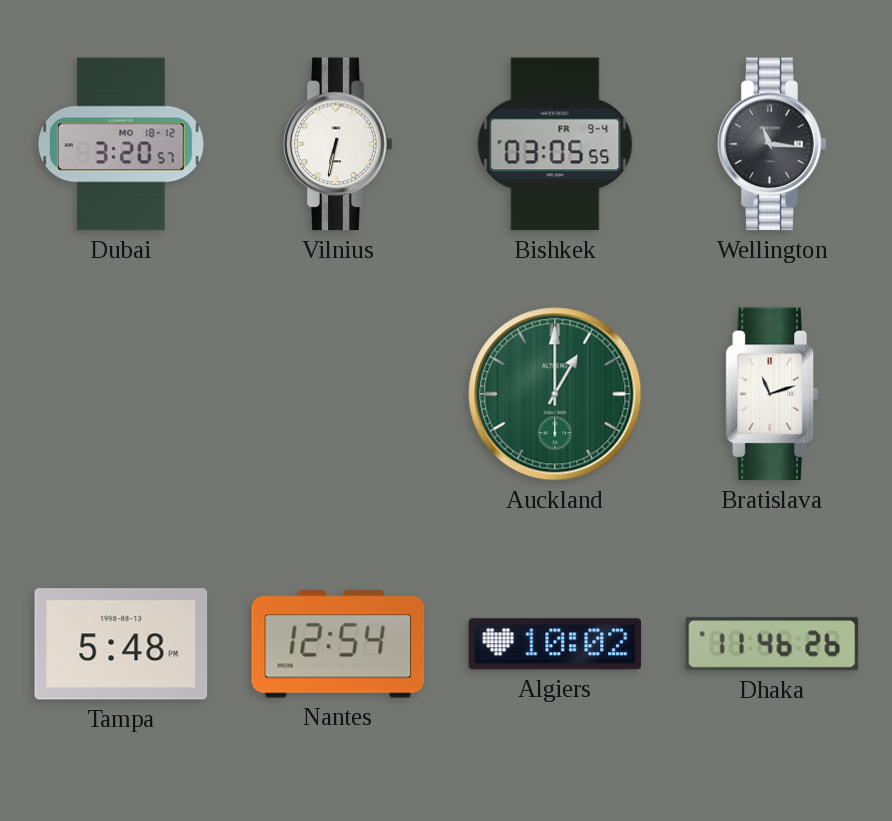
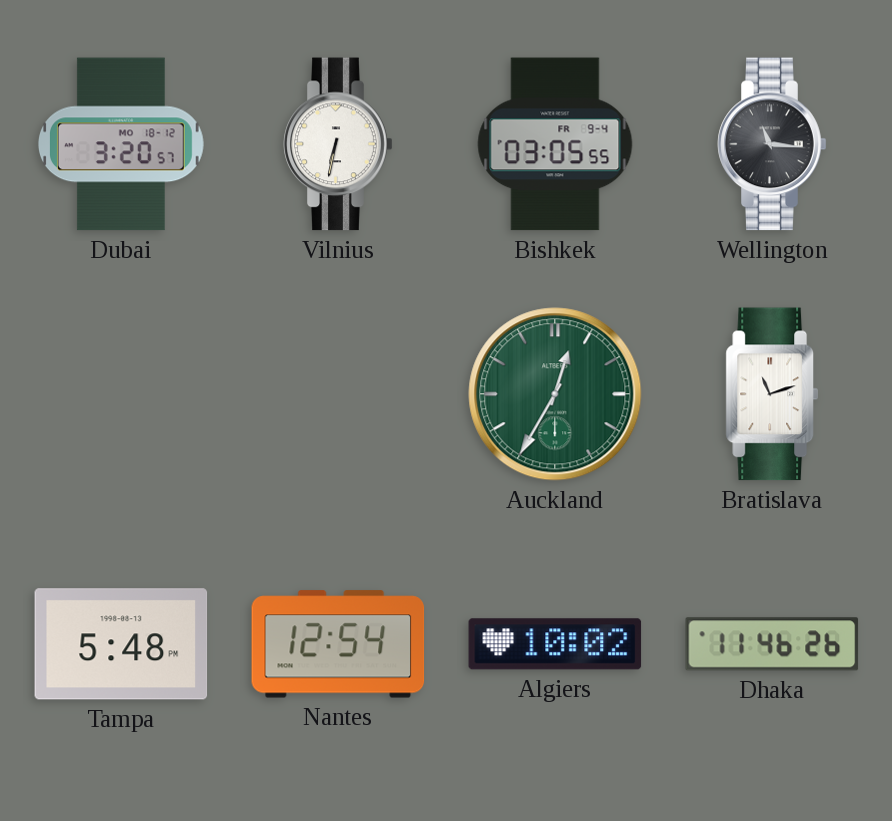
Auckland: 1:00 -> 12:35 (555, 394)
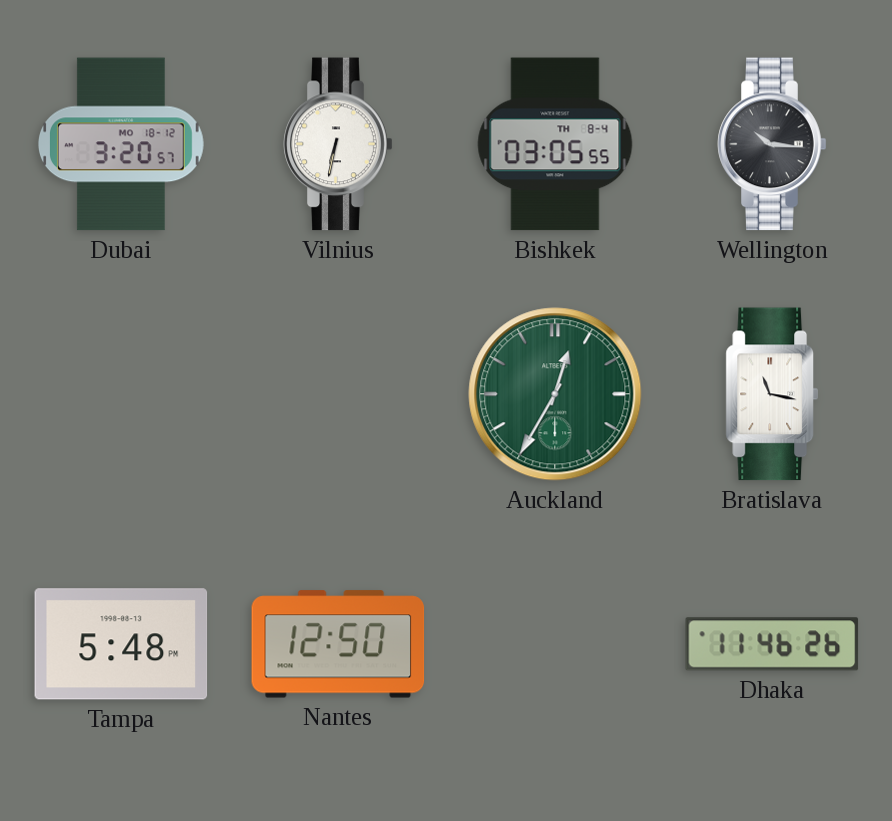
Bishkek date: FR 9-4 -> TH 8-4 (555, 144)
Wellington: 11:16 -> 10:16 (772, 144)
Bratislava: 11:12 -> 11:17 (771, 394)
Nantes: 12:54 -> 12:50 (338, 644)
Algiers: 10:02 -> none (555, 644)
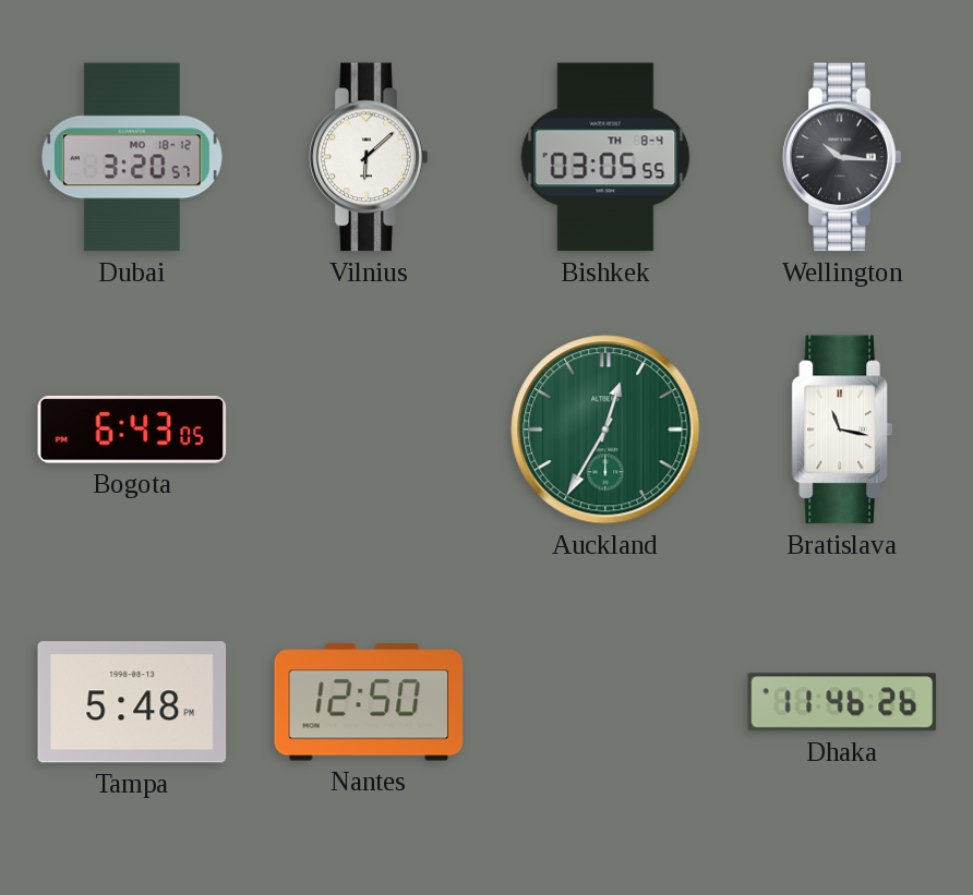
Vilnius: 6:32 -> 6:08 (369, 157)
Bogota: none -> 6:43 (132, 430)
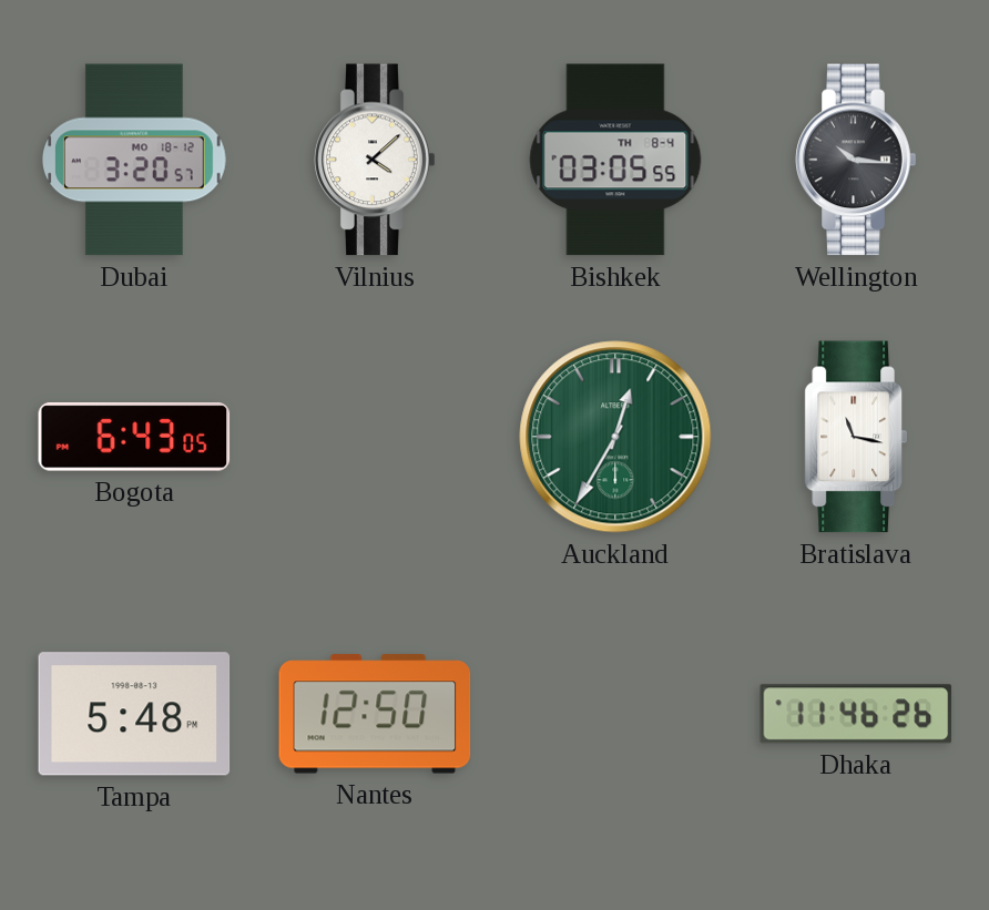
Vilnius: 6:08 -> 4:08 (375, 160)
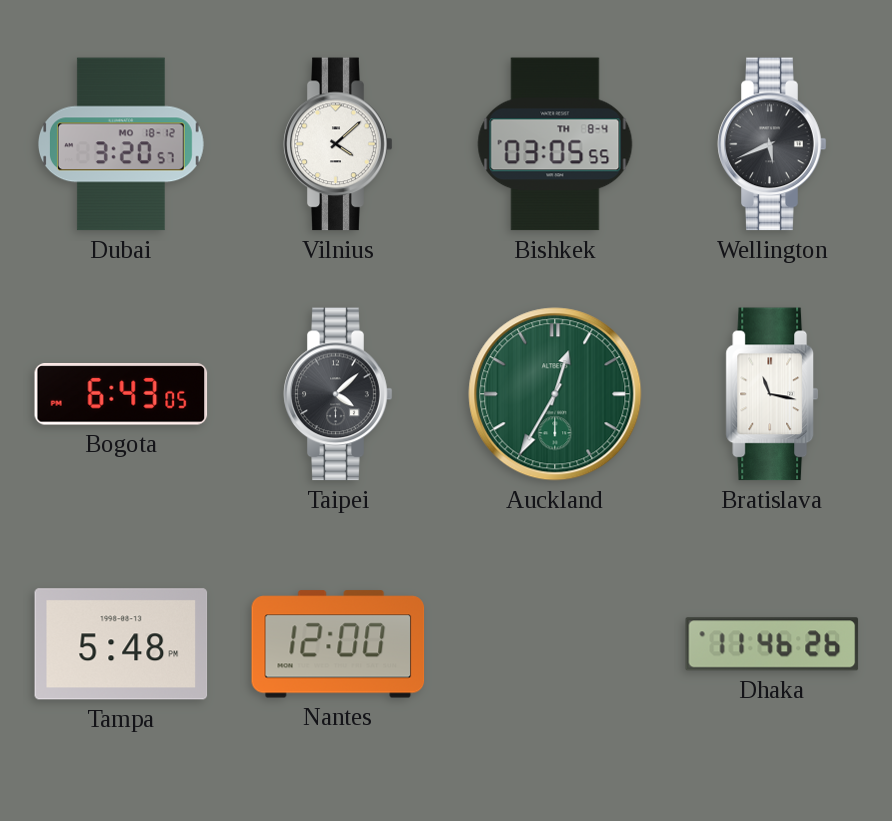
Wellington: 10:16 -> 5:41 (772, 144)
Taipei: none -> 4:08 (338, 394)
Nantes: 12:50 -> 12:00 (338, 644)
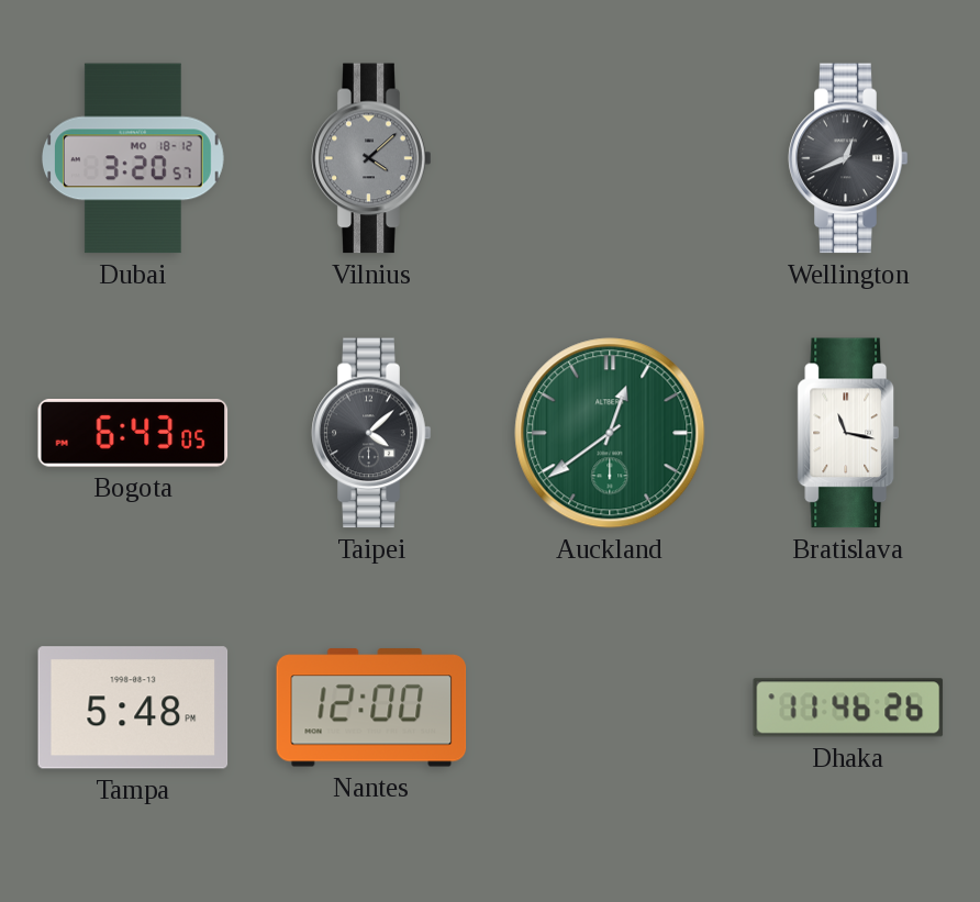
Vilnius dial: white -> grey (371, 158)
Bishkek: 03:05 -> none (555, 144)
Wellington: 5:41 -> 12:41 (848, 158)
Auckland: 12:35 -> 12:39 (610, 433)
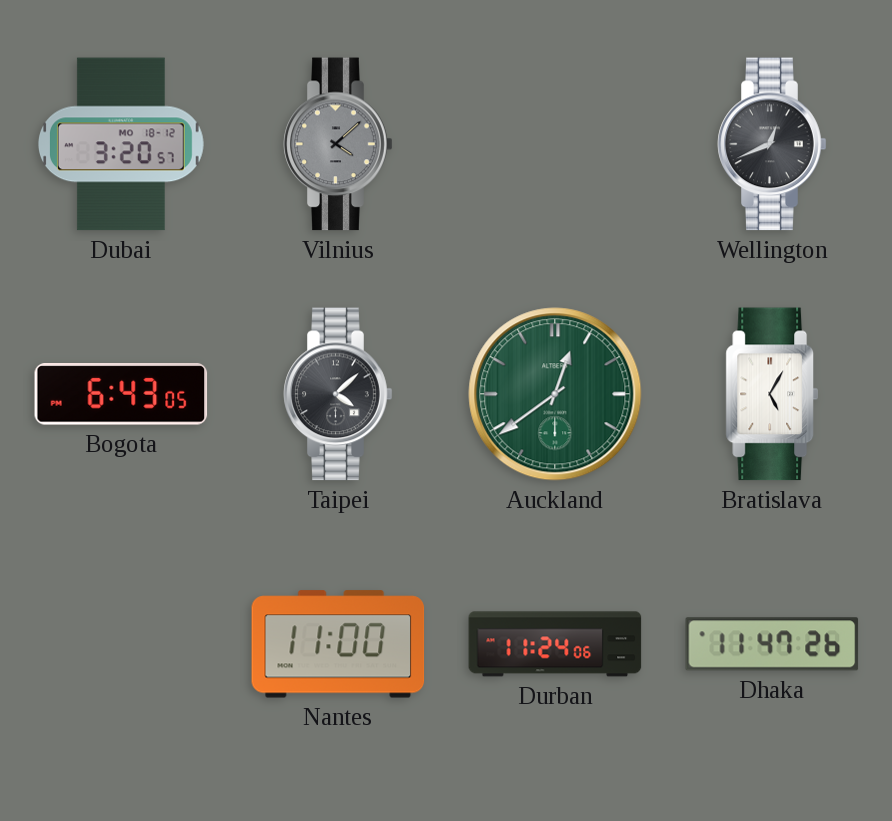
Bratislava: 11:17 -> 5:05 (771, 394)
Tampa: 5:48 -> none (133, 708)
Nantes: 12:00 -> 11:00 (338, 644)
Durban: none -> 11:24 (555, 644)
Dhaka: 11:46 -> 11:47 (772, 644)
